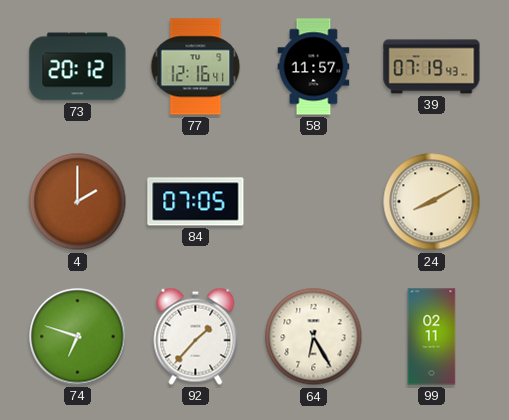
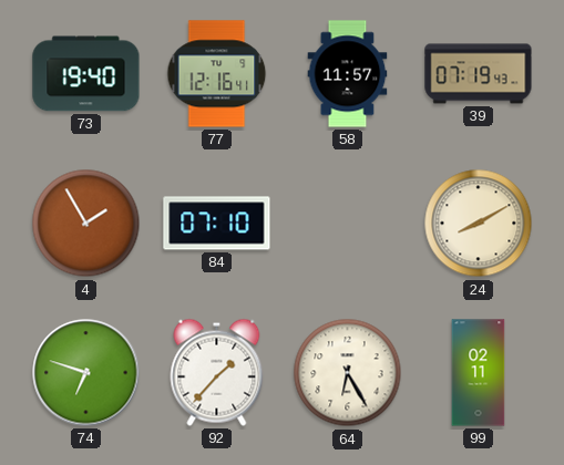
73: 20:12 -> 19:40 (86, 74)
4: 2:00 -> 1:55 (86, 224)
84: 07:05 -> 07:10 (217, 224)
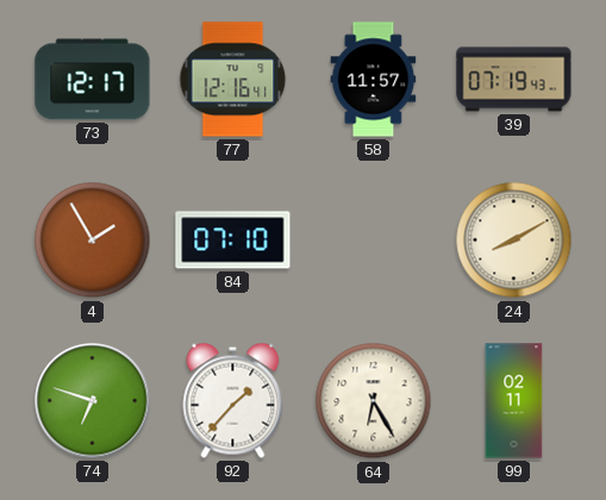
73: 19:40 -> 12:17 (93, 80)
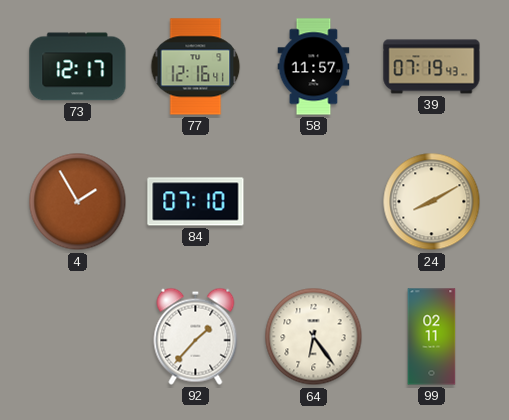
74: 6:48 -> none (93, 401)
64: 6:25 -> 6:24 (314, 337)
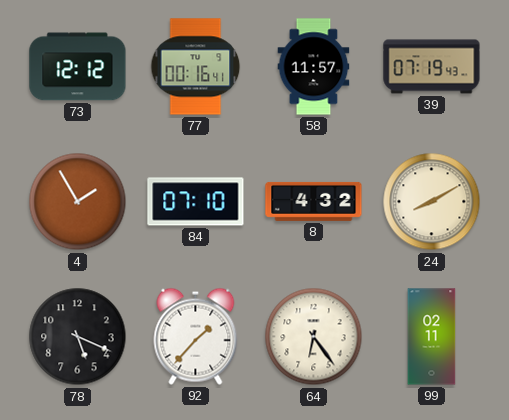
73: 12:17 -> 12:12 (78, 67)
77: 12:16 -> 00:16 (196, 67)
8: none -> 4:32 (314, 201)
78: none -> 5:19 (78, 337)
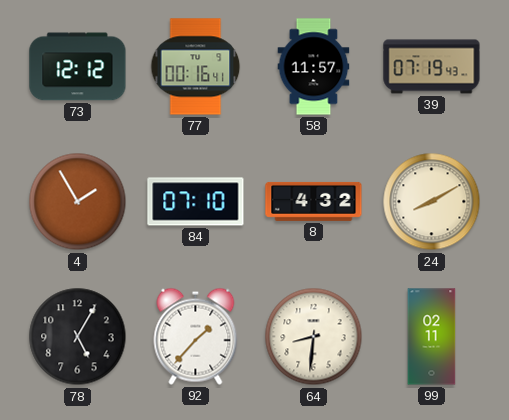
78: 5:19 -> 5:05 (78, 337)
64: 6:24 -> 8:31 (314, 337)
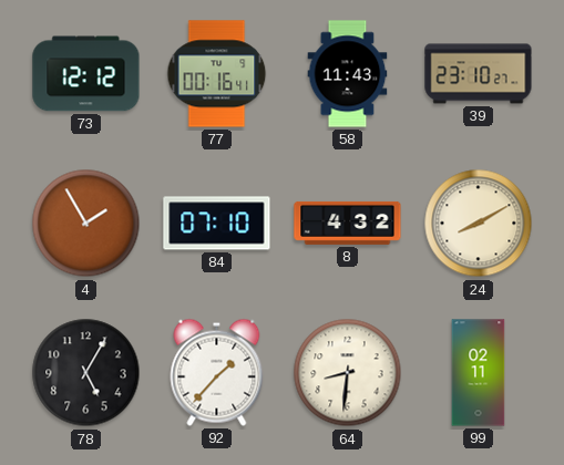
58: 11:57 -> 11:43 (348, 74)
39: 07:19 -> 23:10 (479, 74)
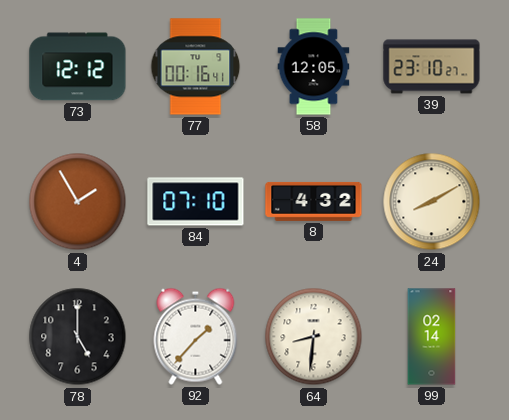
58: 11:43 -> 12:05 (314, 67)
78: 5:05 -> 5:00 (78, 337)
99: 02:11 -> 02:14 (432, 337)
